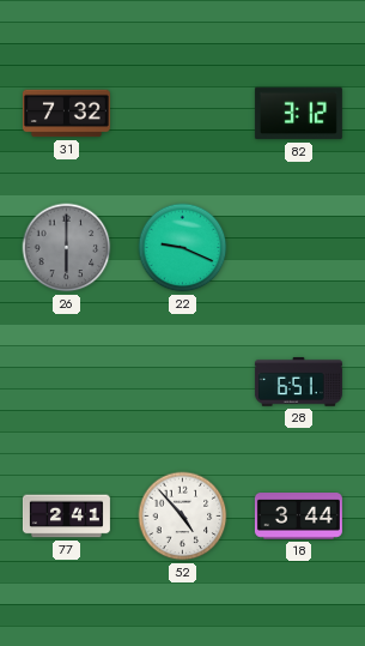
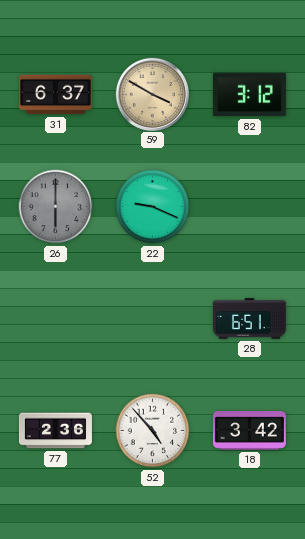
31: 7:32 -> 6:37 (55, 95)
59: none -> 3:50 (152, 94)
77: 2:41 -> 2:36 (55, 431)
18: 3:44 -> 3:42 (249, 431)
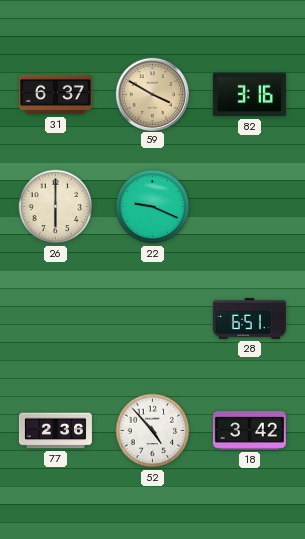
82: 3:12 -> 3:16 (249, 95)
26 dial: grey -> cream (56, 207)
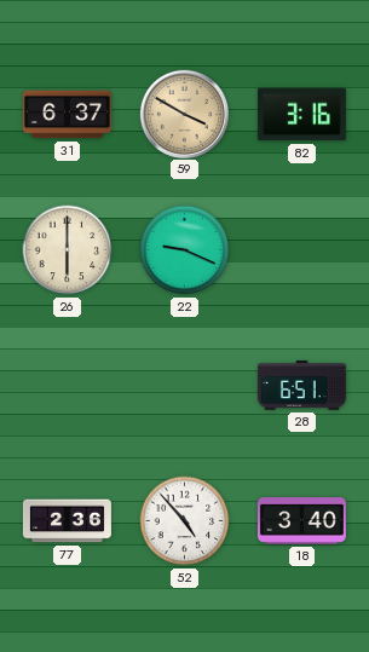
18: 3:42 -> 3:40 (301, 521)
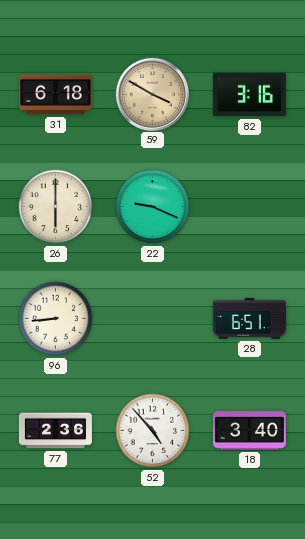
31: 6:37 -> 6:18 (55, 95)
96: none -> 8:44 (56, 319)
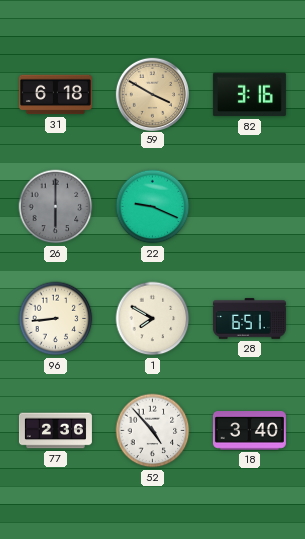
26 dial: cream -> grey (56, 207)
1: none -> 7:50 (153, 319)
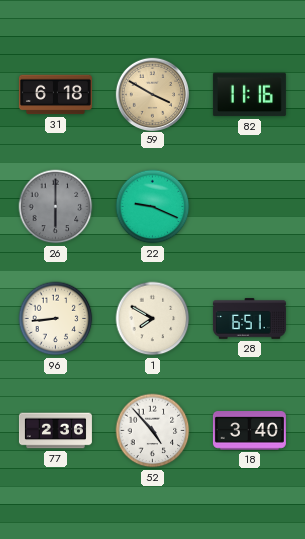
82: 3:16 -> 11:16 (249, 95)
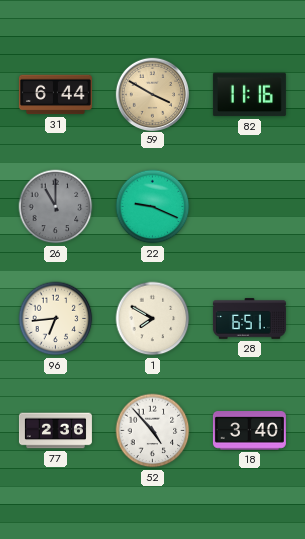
31: 6:18 -> 6:44 (55, 95)
26: 6:00 -> 11:00 (56, 207)
96: 8:44 -> 6:44 (56, 319)
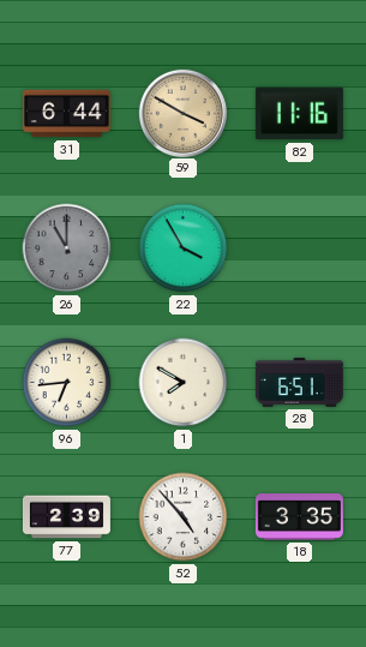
22: 9:19 -> 3:55 (184, 248)
77: 2:36 -> 2:39 (66, 517)
18: 3:40 -> 3:35 (299, 517)
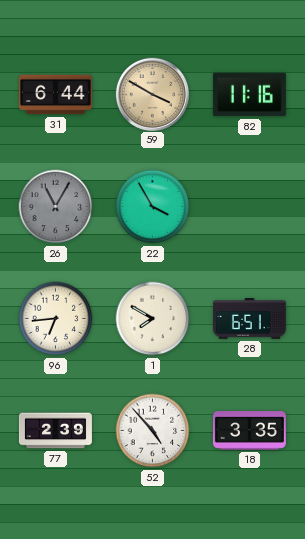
26: 11:00 -> 11:05 (56, 207)
